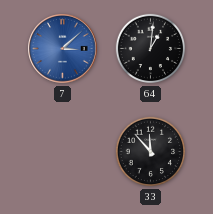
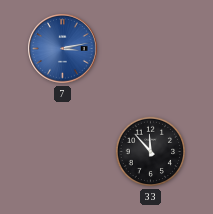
7: 3:08 -> 3:13 (63, 49)
64: 1:01 -> none (151, 49)
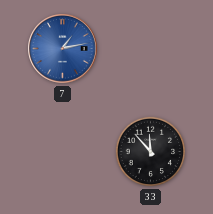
7: 3:13 -> 1:13 (63, 49)
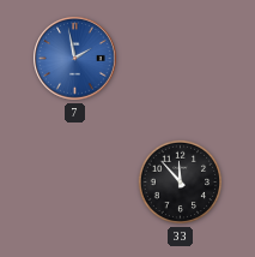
7: 1:13 -> 1:58 (75, 59)
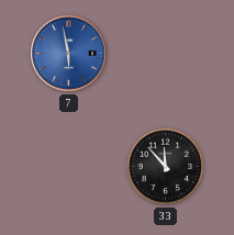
7: 1:58 -> 5:58 (69, 54)
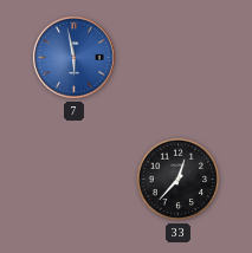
33: 11:53 -> 12:37 (179, 180)
